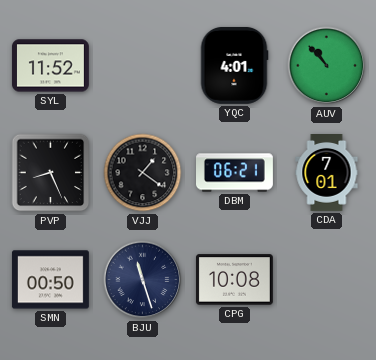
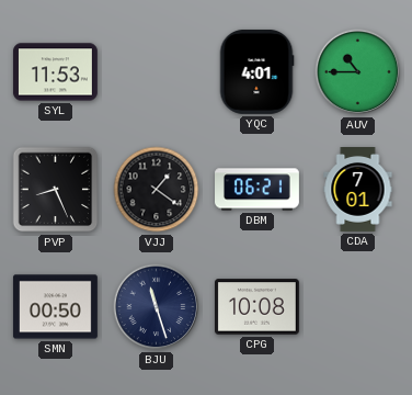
SYL: 11:52 -> 11:53 (55, 72)
AUV: 10:53 -> 10:45 (358, 72)
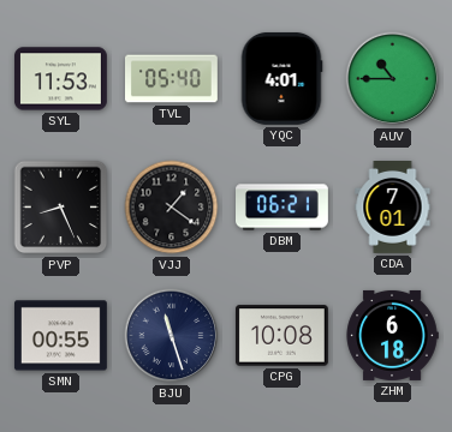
TVL: none -> 05:40 (172, 79)
SMN: 00:50 -> 00:55 (60, 336)
ZHM: none -> 6:18 (392, 335)
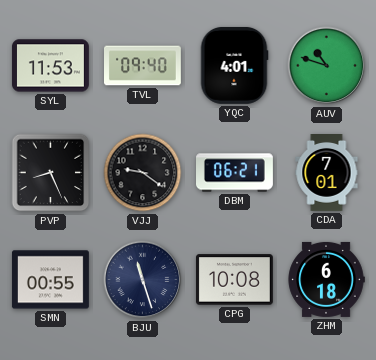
TVL: 05:40 -> 09:40 (143, 66)
AUV: 10:45 -> 10:48 (327, 66)
VJJ: 1:21 -> 9:21 (143, 173)
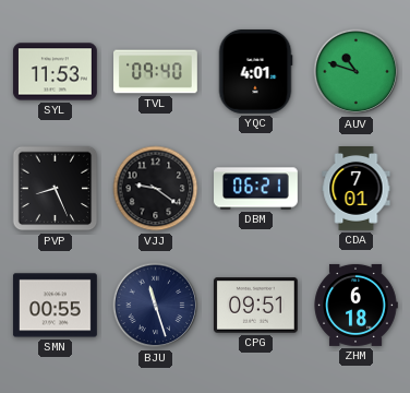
CPG: 10:08 -> 09:51 (255, 306)
